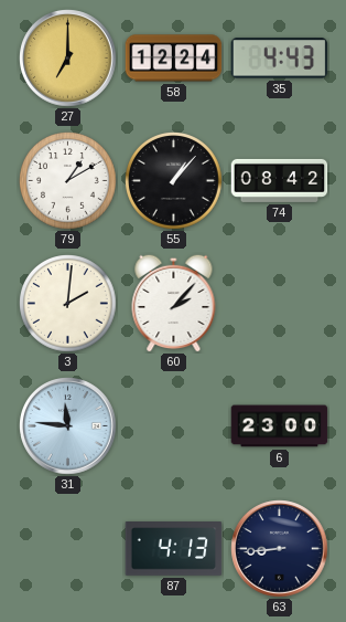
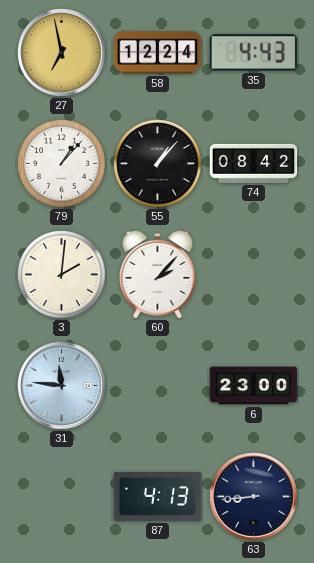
27: 7:00 -> 6:58 (62, 53)
79: 1:10 -> 1:07 (62, 164)
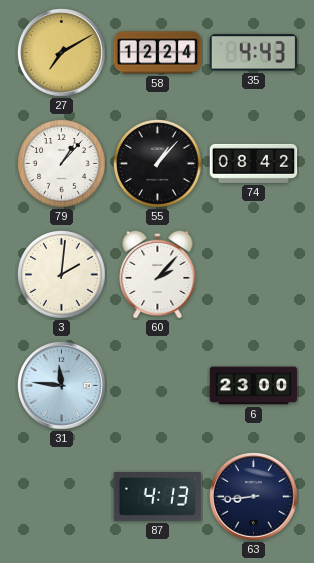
27: 6:58 -> 7:10 (62, 53)
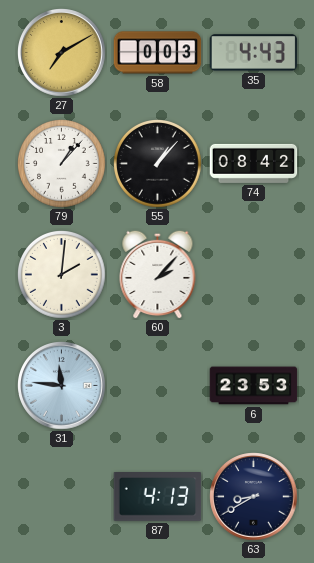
58: 12:24 -> 0:03 (158, 53)
6: 23:00 -> 23:53 (254, 386)
63: 8:44 -> 8:40 (254, 497)
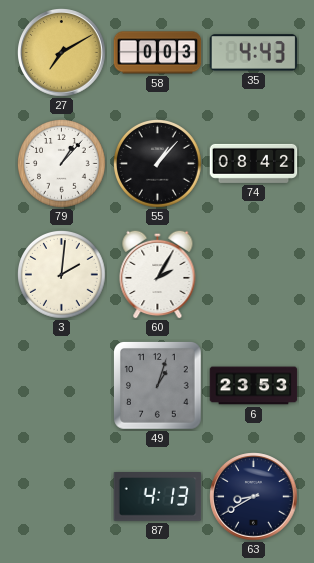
60: 2:07 -> 2:05 (158, 274)
31: 11:46 -> none (62, 386)
49: none -> 1:03 (158, 386)
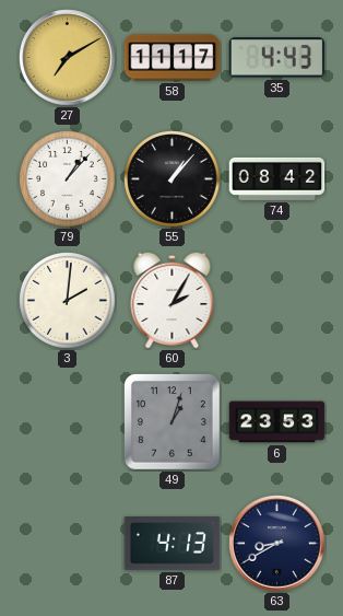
58: 0:03 -> 11:17 (173, 58)
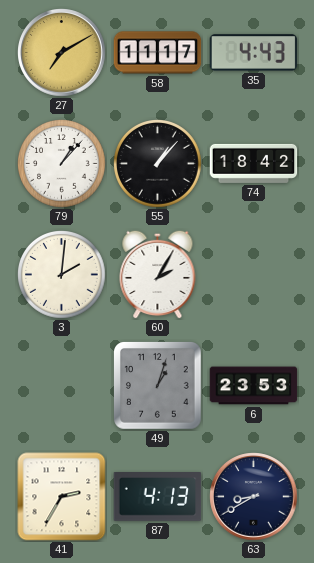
74: 08:42 -> 18:42 (254, 163)
41: none -> 2:35 (62, 497)
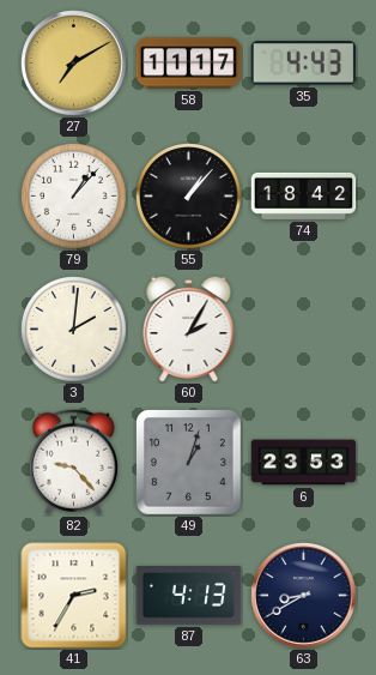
82: none -> 9:23 (73, 463)
